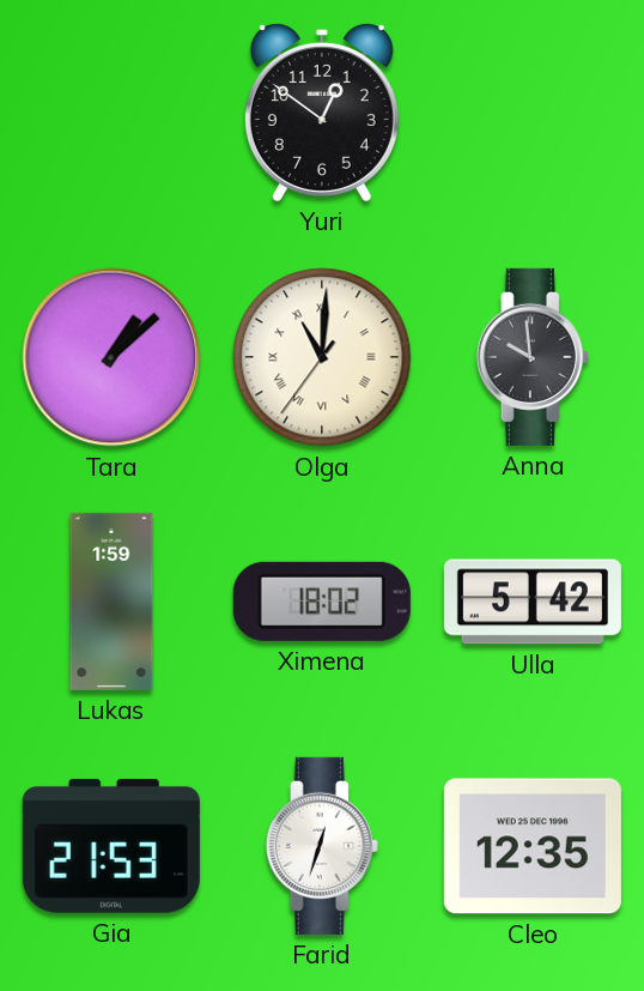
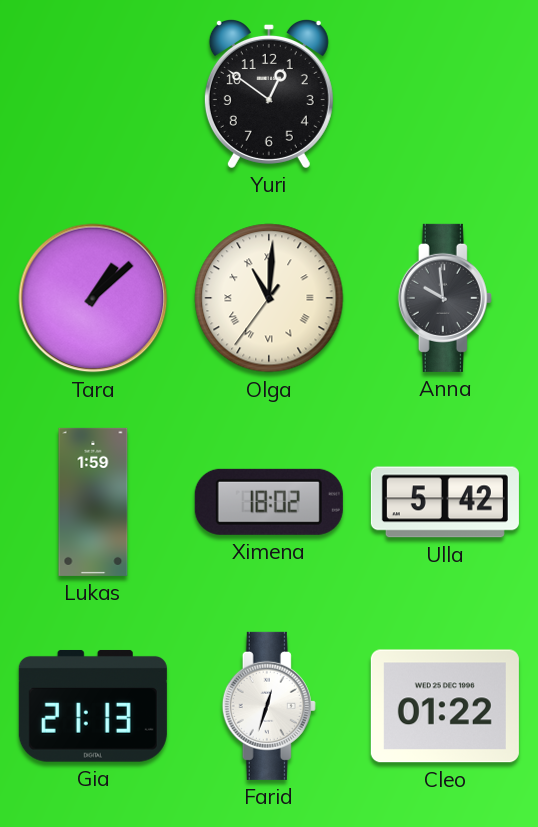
Gia: 21:53 -> 21:13 (93, 706)
Cleo: 12:35 -> 01:22 (445, 706)
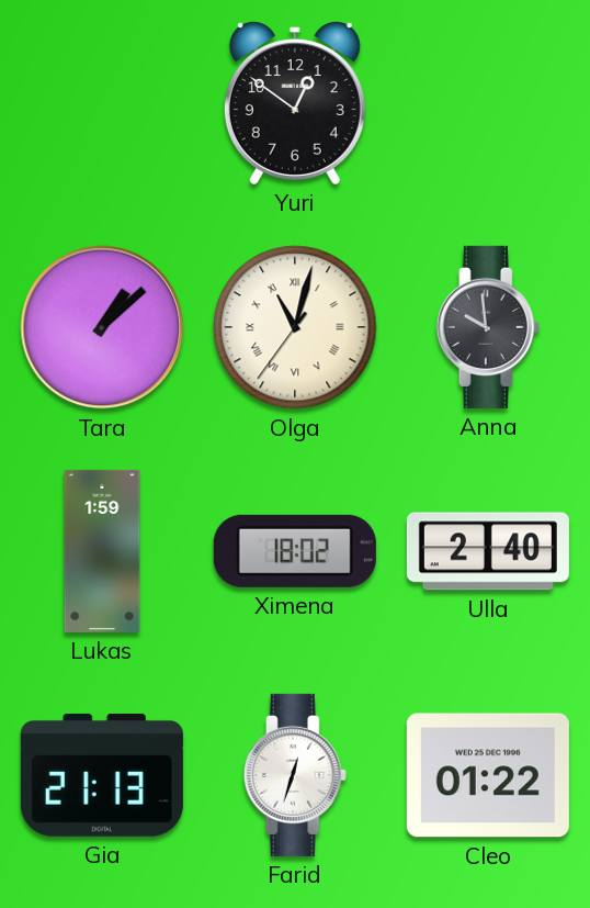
Olga: 11:00 -> 11:02 (295, 327)
Ulla: 5:42 -> 2:40 (488, 551)
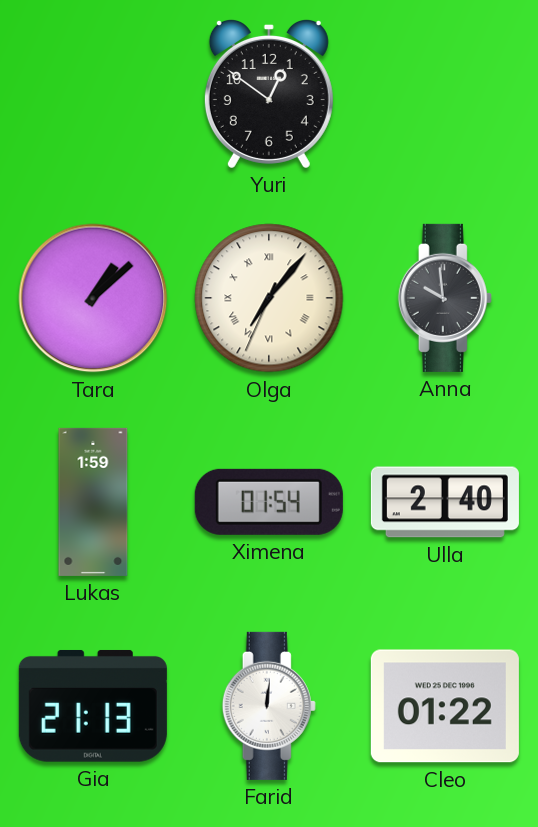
Olga: 11:02 -> 7:06 (269, 298)
Ximena: 18:02 -> 01:54 (269, 502)
Farid: 12:33 -> 12:01 (269, 706)
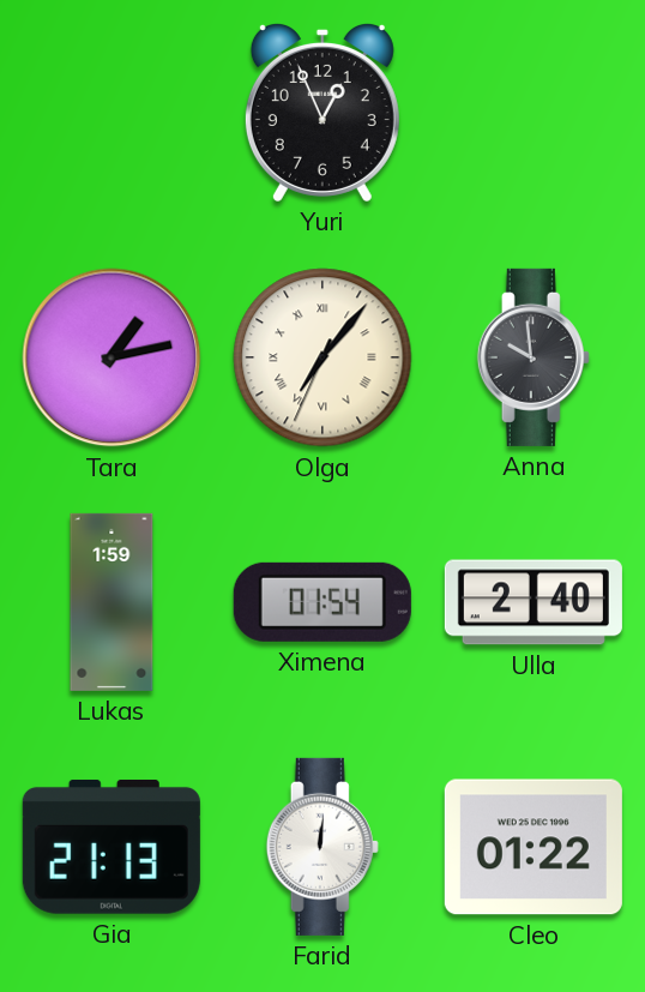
Yuri: 12:51 -> 12:56 (322, 112)
Tara: 1:08 -> 1:13 (111, 357)
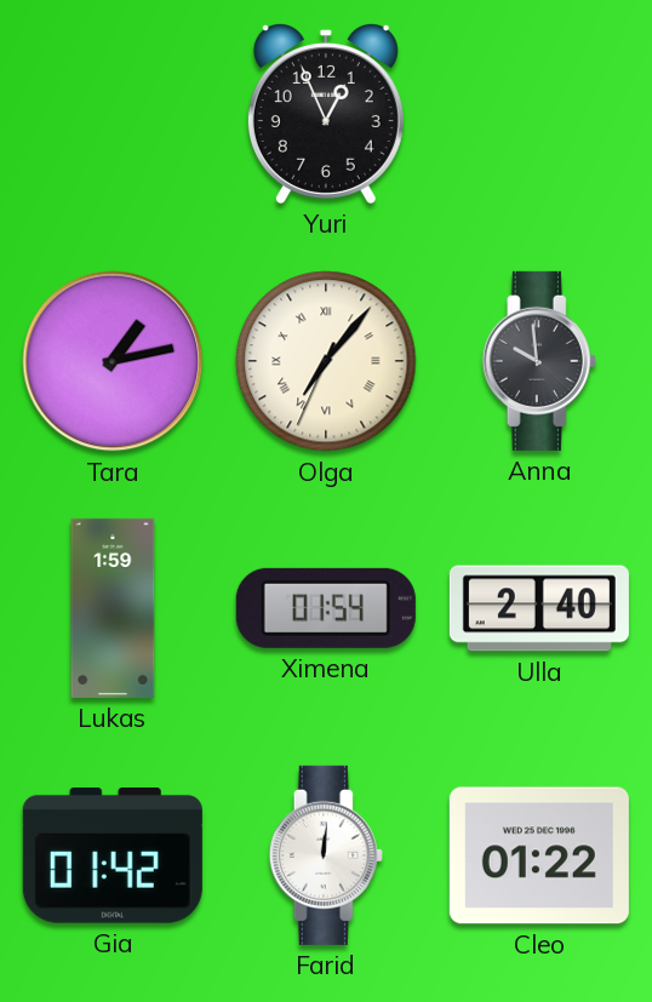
Gia: 21:13 -> 01:42 (113, 855)
